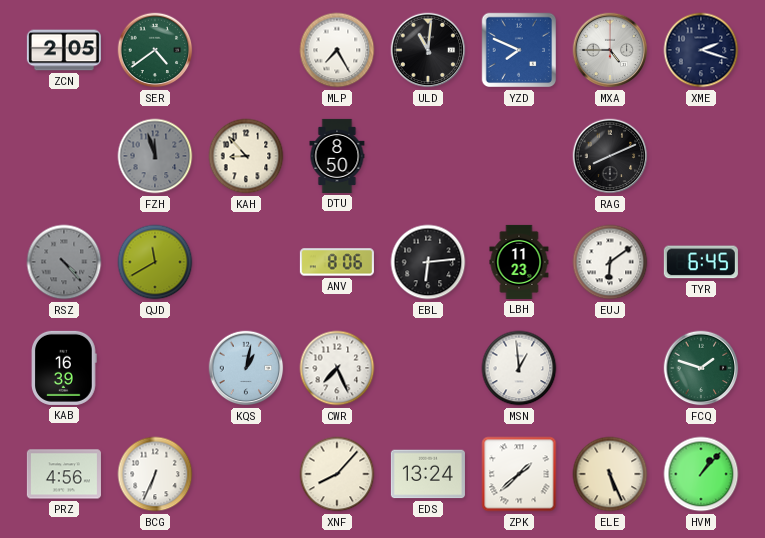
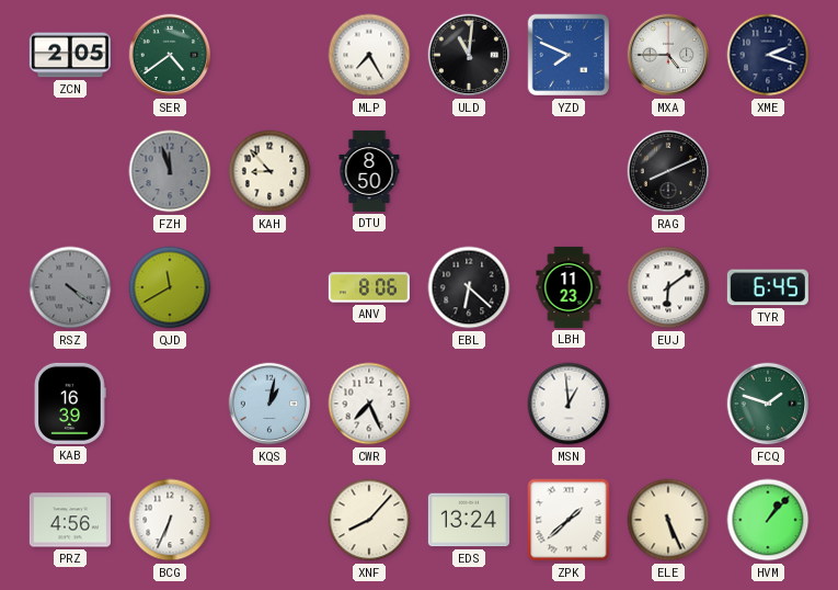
RSZ: 4:23 -> 4:21 (70, 287)
EBL: 6:14 -> 6:22 (469, 287)
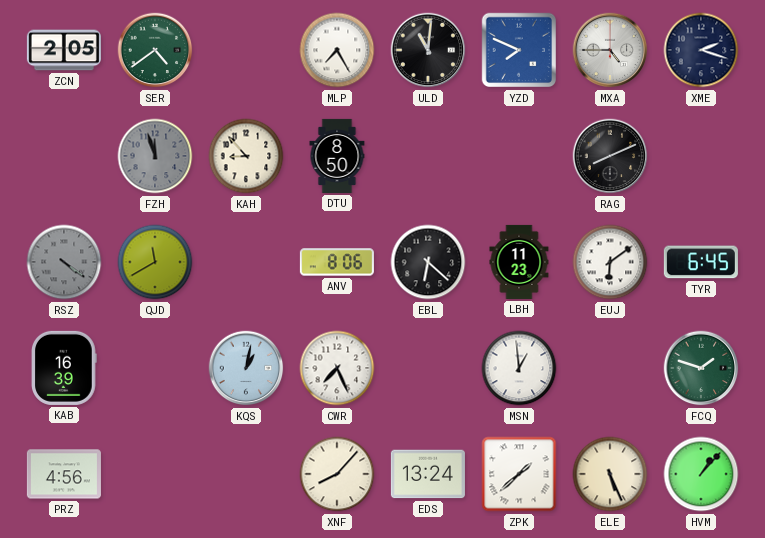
BCG: 6:34 -> none (170, 520)
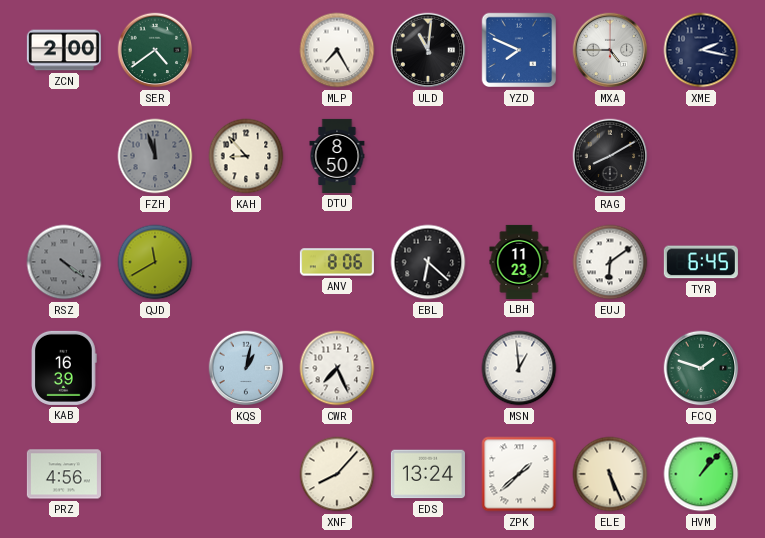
ZCN: 2:05 -> 2:00 (64, 50)
XME: 2:18 -> 2:17 (701, 50)
RAG: 8:11 -> 8:10 (610, 156)
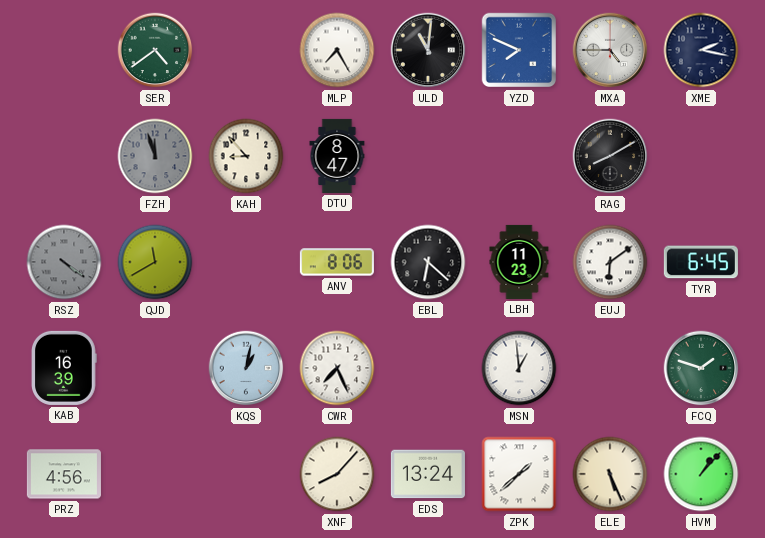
ZCN: 2:00 -> none (64, 50)
DTU: 8:50 -> 8:47 (337, 156)
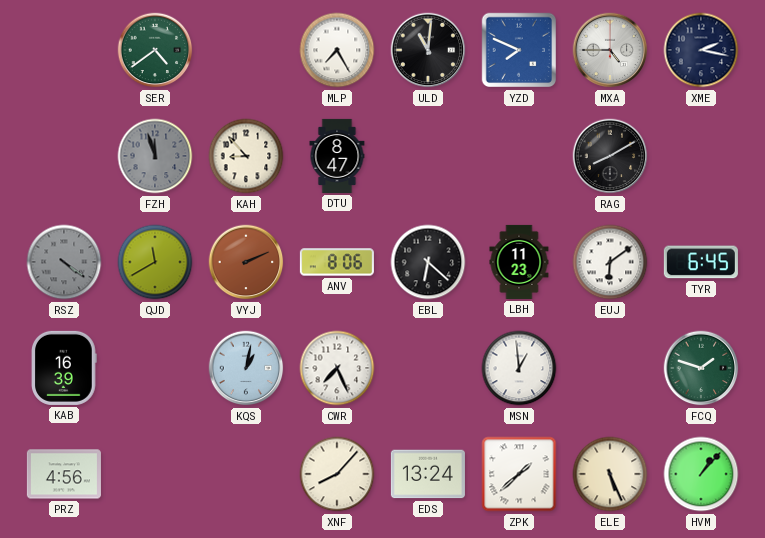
VYJ: none -> 2:11 (246, 262)
